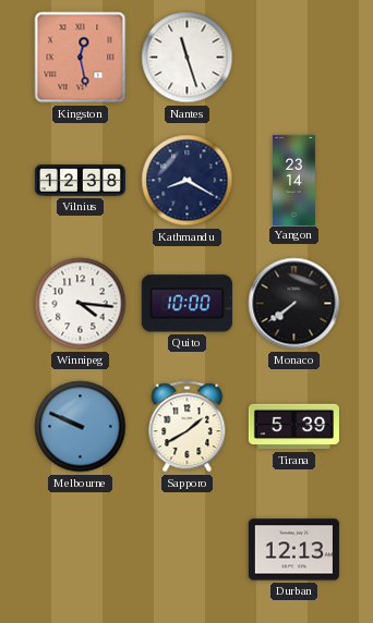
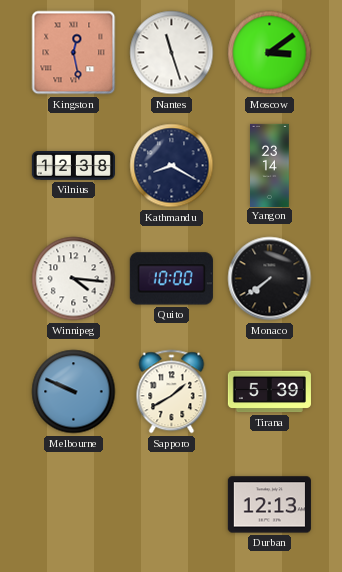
Moscow: none -> 3:09 (270, 53)
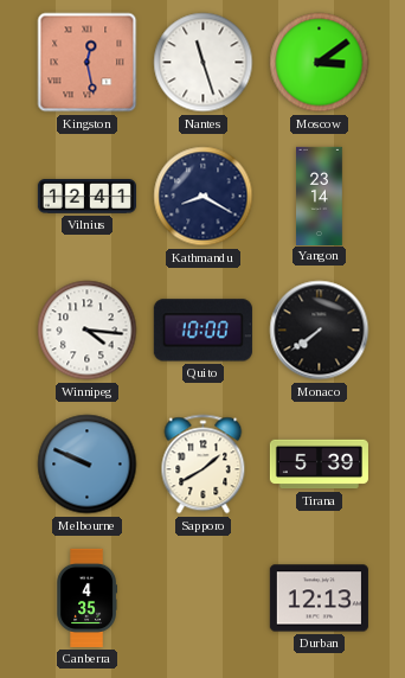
Vilnius: 12:38 -> 12:41 (86, 197)
Canberra: none -> 4:35 (86, 597)
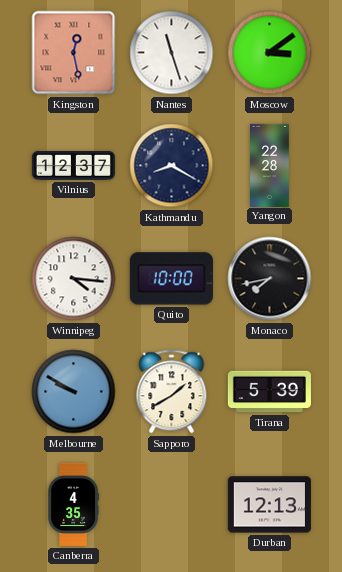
Vilnius: 12:41 -> 12:37 (73, 166)
Yangon: 23:14 -> 22:28 (270, 165)
Monaco: 7:39 -> 7:43 (270, 279)
Melbourne: 9:49 -> 9:50 (74, 392)
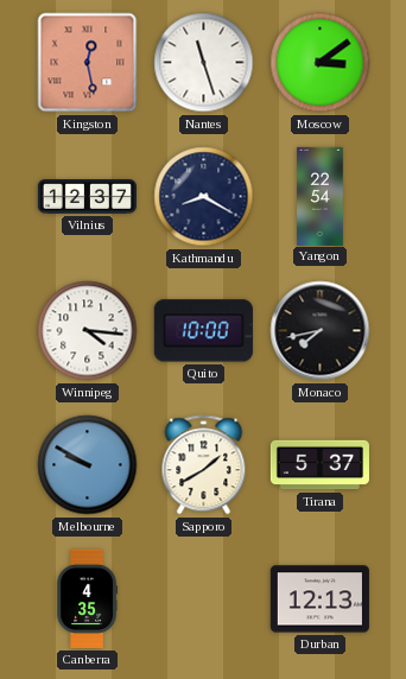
Yangon: 22:28 -> 22:54 (321, 196)
Tirana: 5:39 -> 5:37 (319, 465)
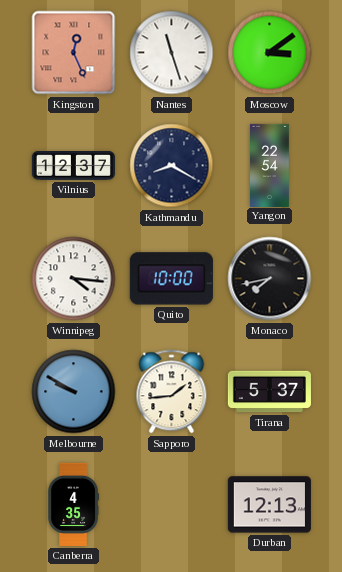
Kingston: 12:28 -> 12:26 (74, 53)
Sapporo: 1:40 -> 1:44 (172, 392)
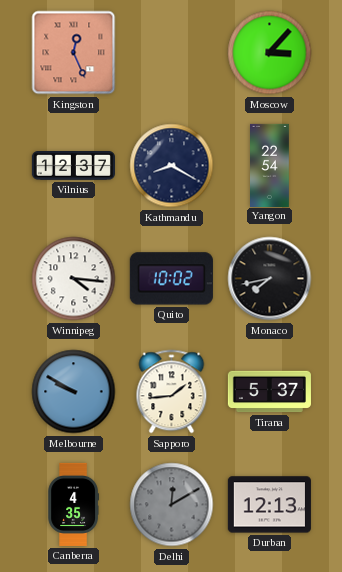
Nantes: 11:27 -> none (172, 53)
Moscow: 3:09 -> 3:07 (270, 53)
Quito: 10:00 -> 10:02 (171, 279)
Delhi: none -> 12:10 (172, 505)
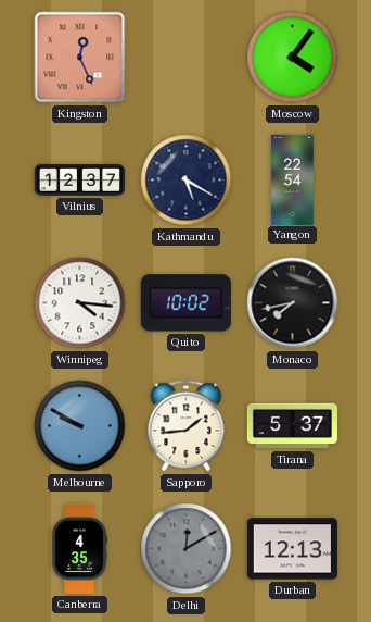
Moscow: 3:07 -> 4:06 (293, 58)
Kathmandu: 8:20 -> 5:20 (187, 181)
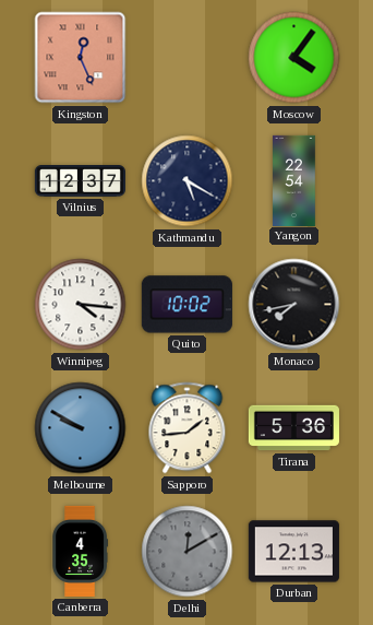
Tirana: 5:37 -> 5:36 (293, 428)
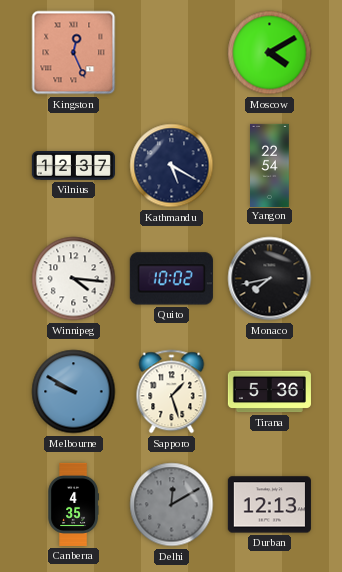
Moscow: 4:06 -> 4:10 (270, 53)
Sapporo: 1:44 -> 1:27 (172, 392)
